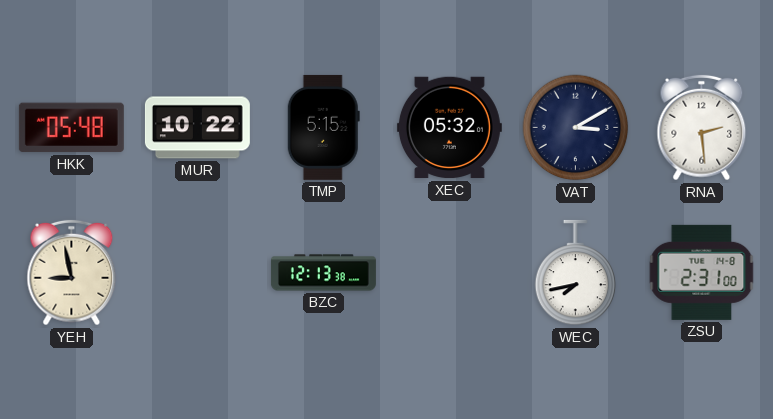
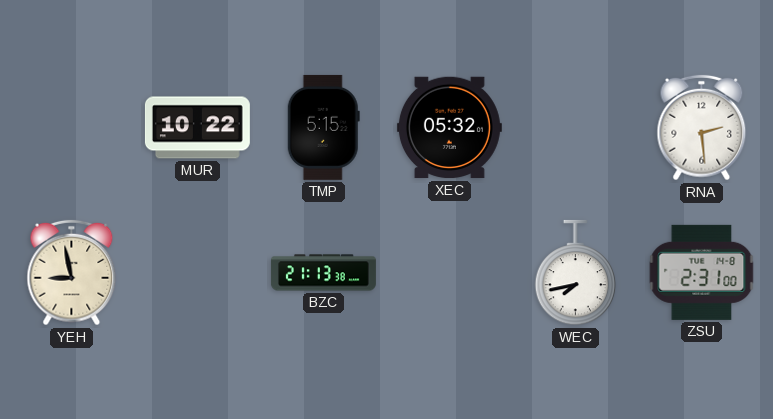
HKK: 05:48 -> none (71, 128)
VAT: 3:10 -> none (576, 128)
BZC: 12:13 -> 21:13 (323, 273)
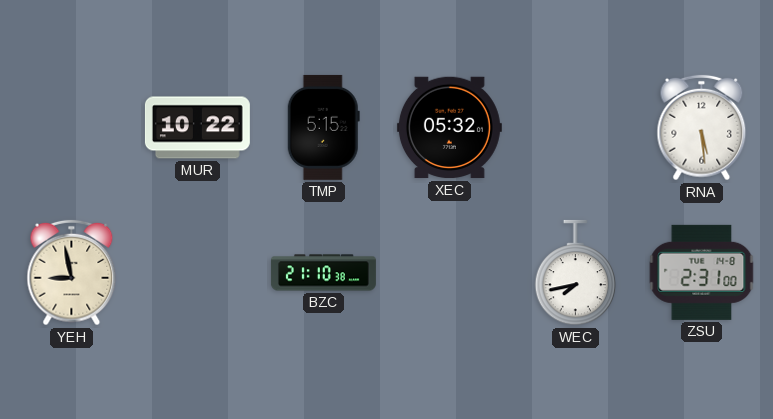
RNA: 2:29 -> 5:29 (702, 128)
BZC: 21:13 -> 21:10 (323, 273)
